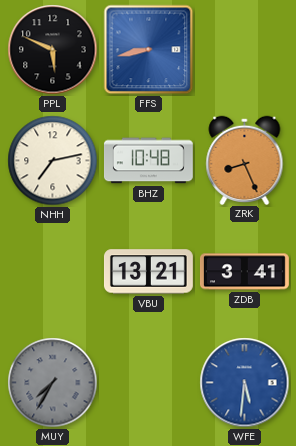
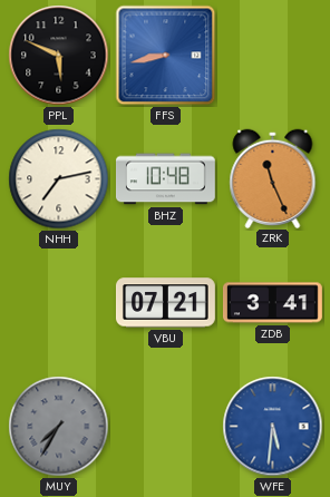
ZRK: 8:26 -> 11:26 (273, 178)
VBU: 13:21 -> 07:21 (166, 303)
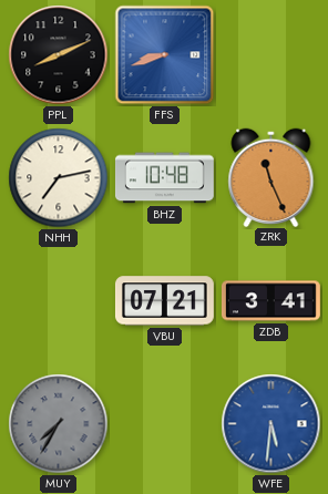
PPL: 5:49 -> 8:11 (59, 55)
FFS: 8:43 -> 8:42 (165, 55)
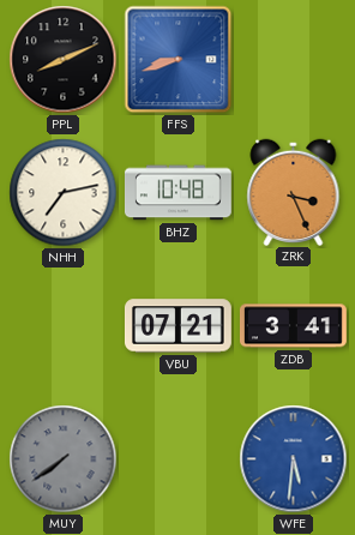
ZRK: 11:26 -> 3:26 (294, 192)
MUY: 7:35 -> 7:39 (64, 459)
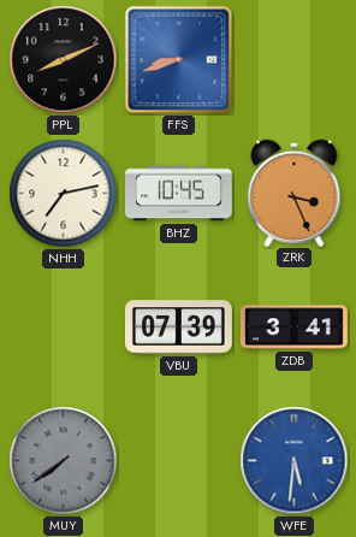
BHZ: 10:48 -> 10:45 (178, 194)
VBU: 07:21 -> 07:39 (179, 327)
